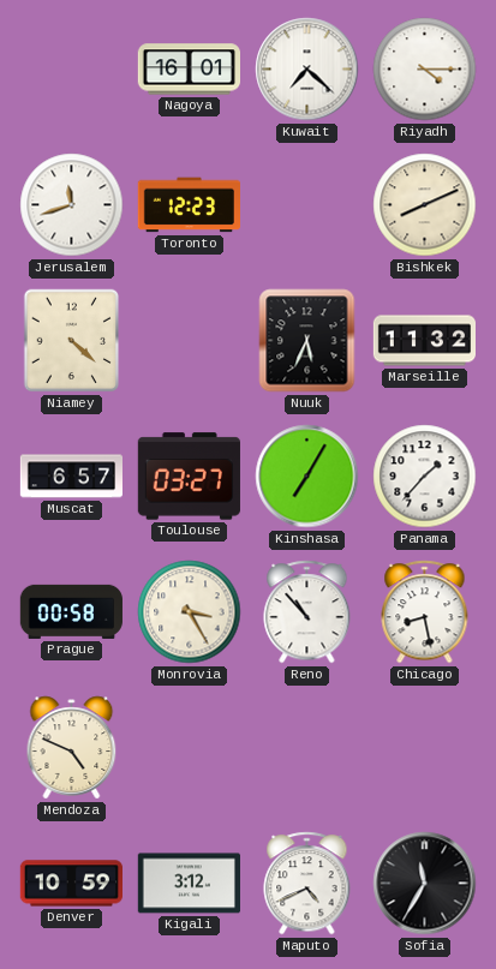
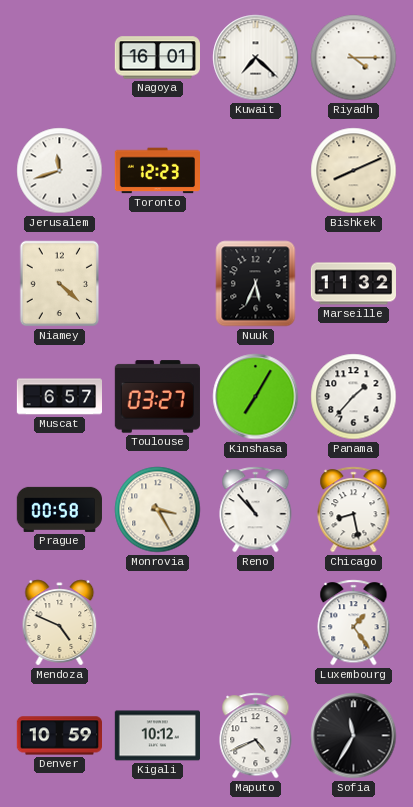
Luxembourg: none -> 1:24 (354, 623)
Kigali: 3:12 -> 10:12 (157, 736)
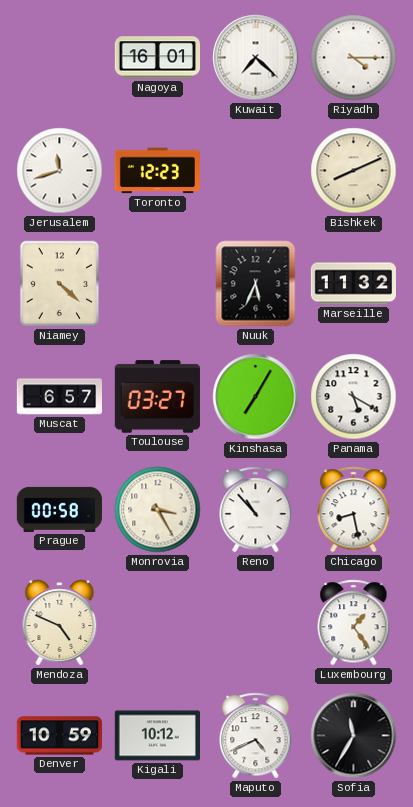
Panama: 1:37 -> 5:20 (354, 397)
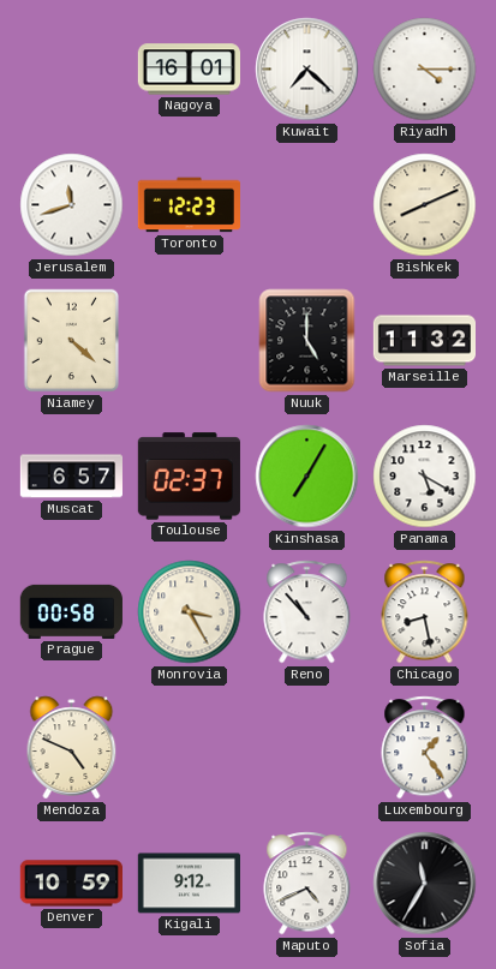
Nuuk: 5:34 -> 5:00 (307, 341)
Toulouse: 03:27 -> 02:37 (189, 477)
Kigali: 10:12 -> 9:12 (189, 884)
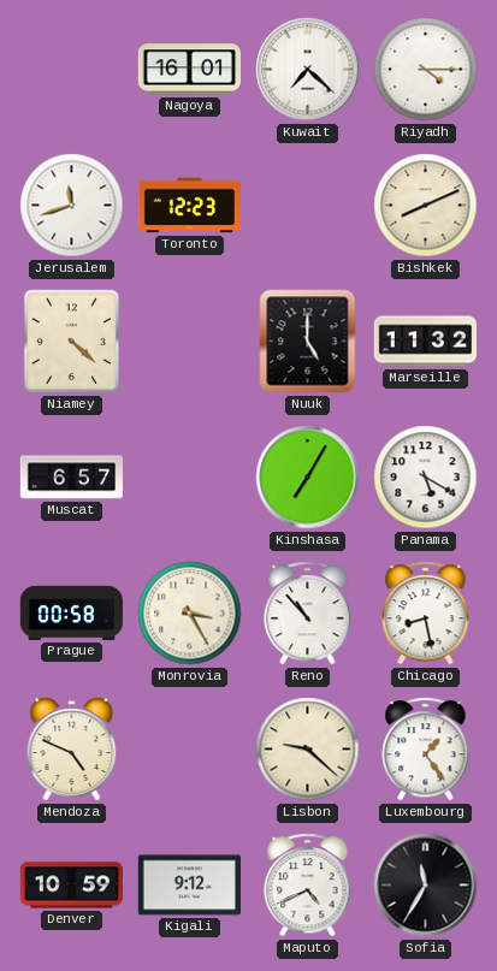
Toulouse: 02:37 -> none (189, 477)
Lisbon: none -> 9:22 (308, 750)
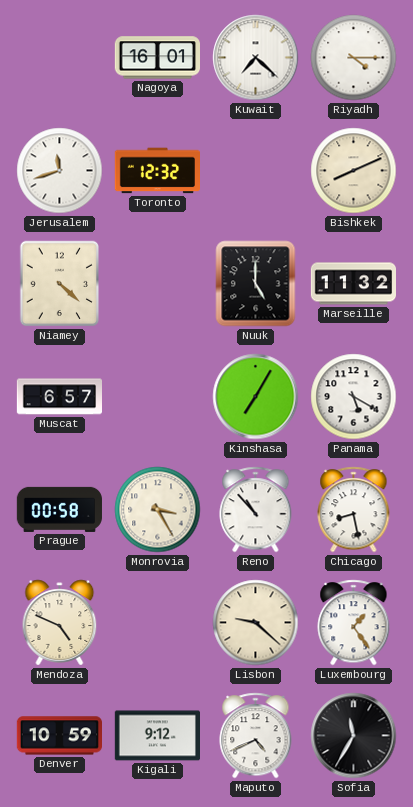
Toronto: 12:23 -> 12:32 (157, 171)
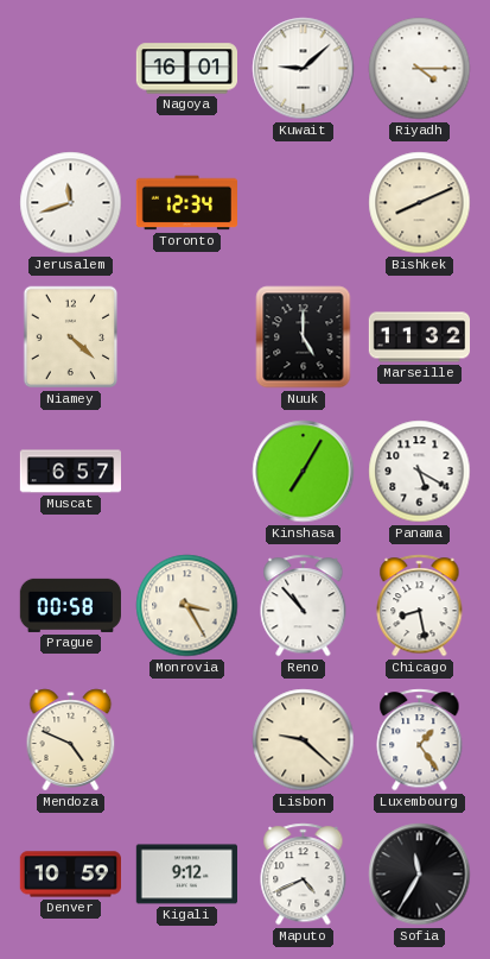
Kuwait: 7:22 -> 9:08 (304, 69)
Toronto: 12:32 -> 12:34 (186, 203)
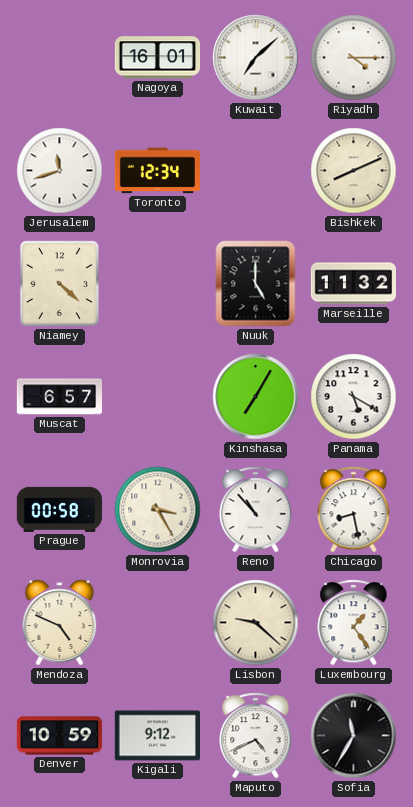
Kuwait: 9:08 -> 7:08 (256, 58)
